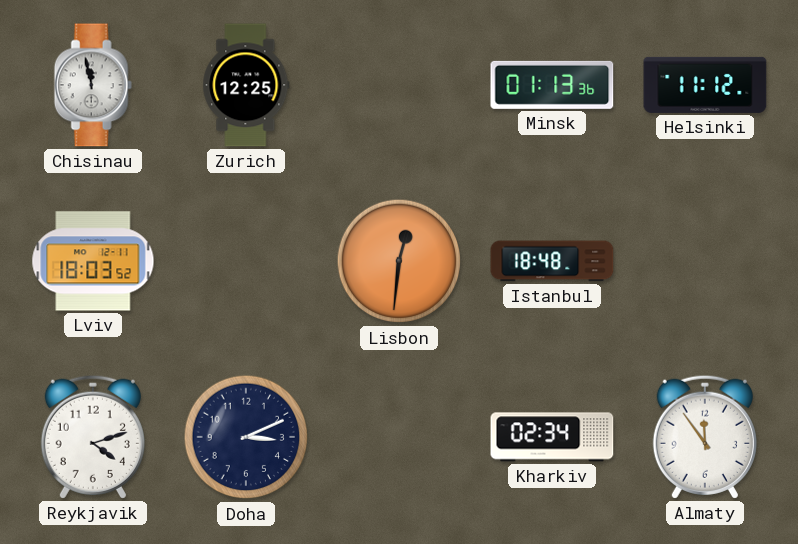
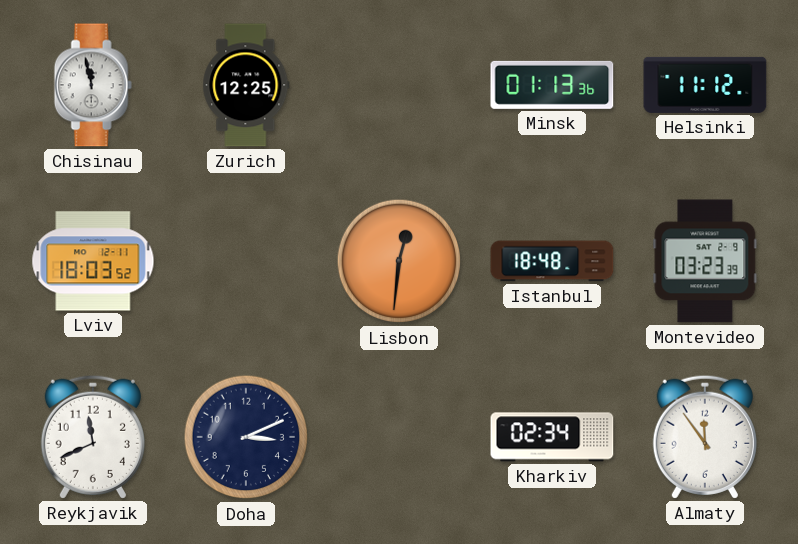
Montevideo: none -> 03:23 (705, 261)
Reykjavik: 4:12 -> 11:41 (93, 437)
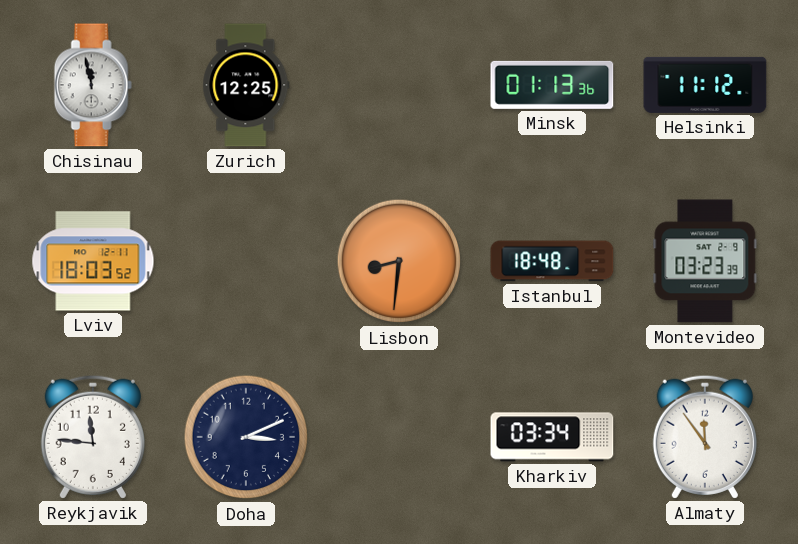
Lisbon: 12:31 -> 8:31 (399, 261)
Reykjavik: 11:41 -> 11:46 (93, 437)
Kharkiv: 02:34 -> 03:34 (552, 437)
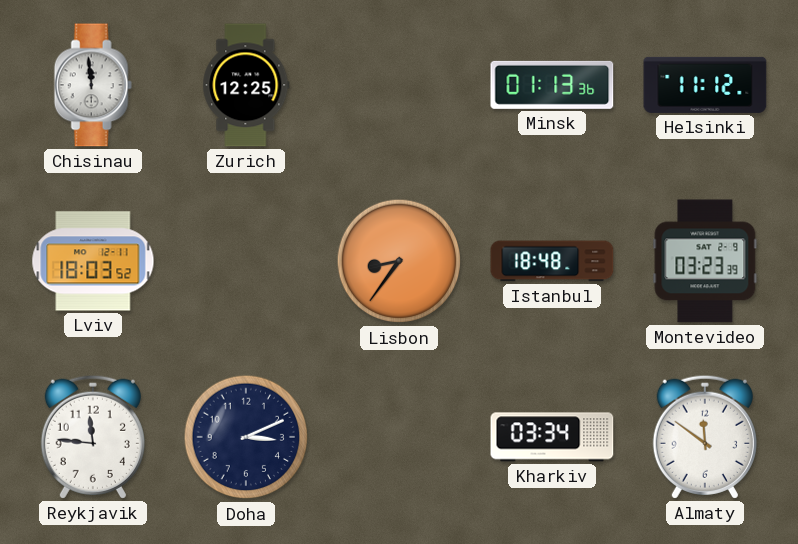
Chisinau: 11:58 -> 11:59 (93, 85)
Lisbon: 8:31 -> 8:36 (399, 261)
Almaty: 11:54 -> 11:51 (705, 437)
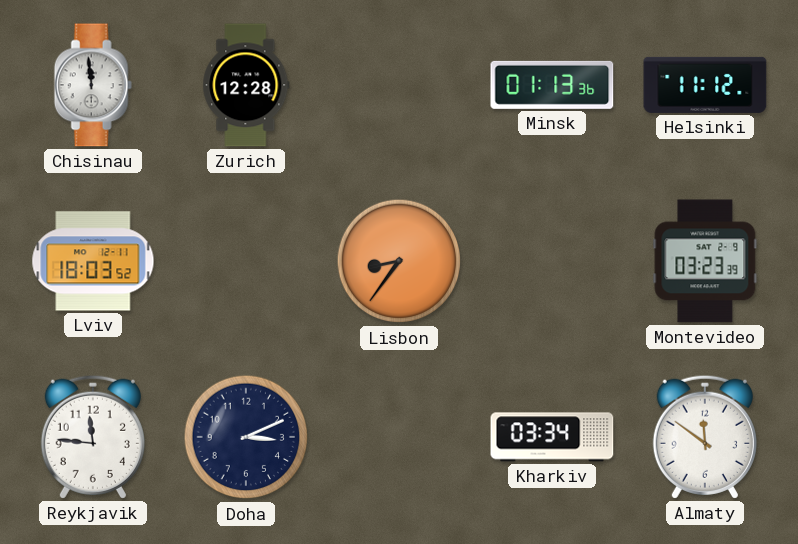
Zurich: 12:25 -> 12:28 (246, 85)
Istanbul: 18:48 -> none (552, 261)
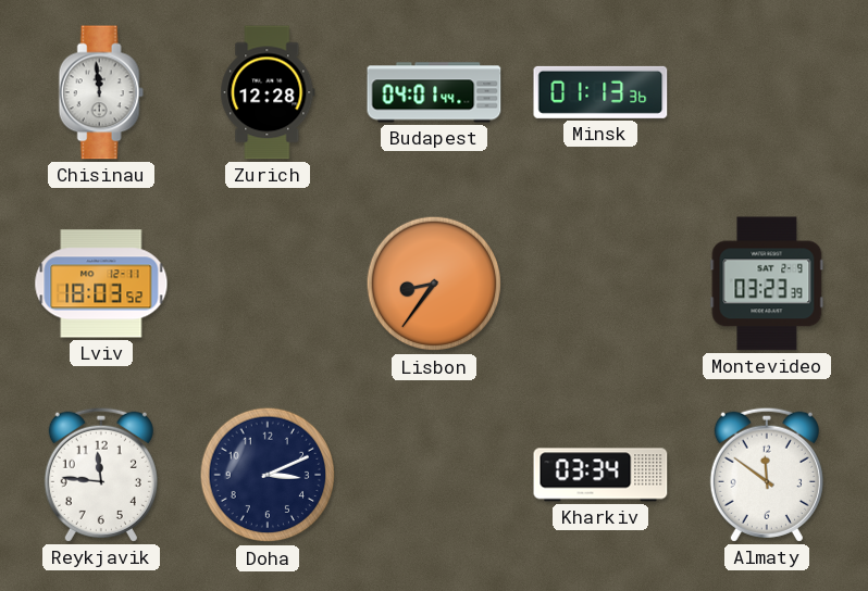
Budapest: none -> 04:01 (434, 92)
Helsinki: 11:12 -> none (705, 85)
